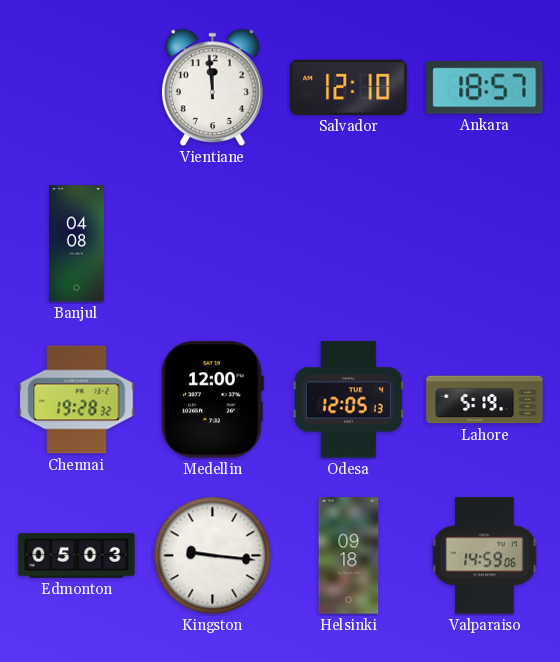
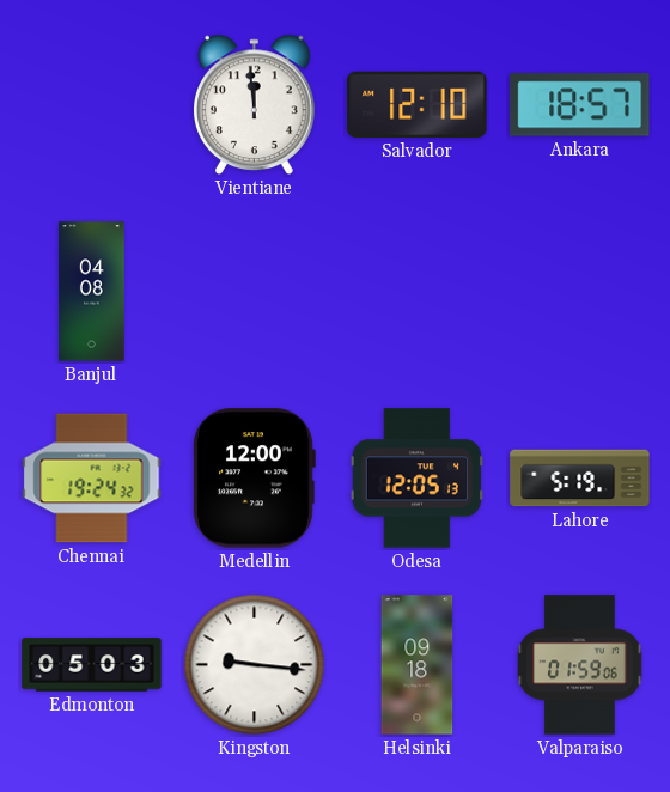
Chennai: 19:28 -> 19:24 (92, 479)
Valparaiso: 14:59 -> 01:59 (580, 665)
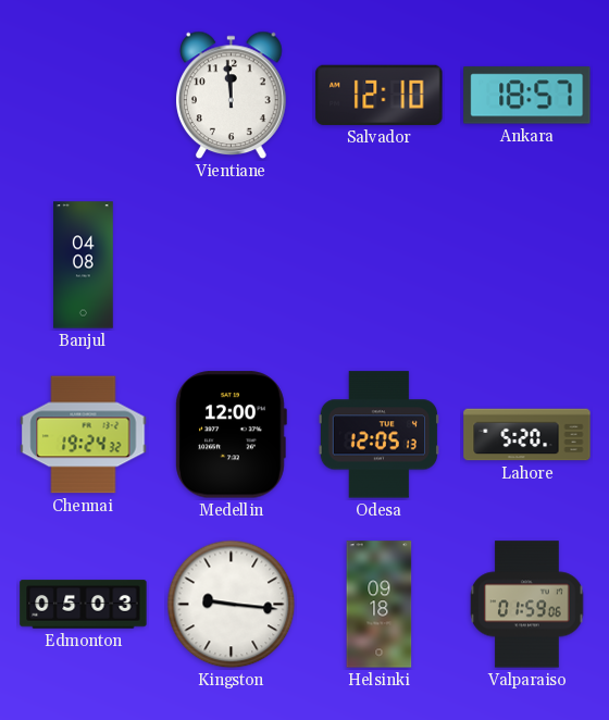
Lahore: 5:19 -> 5:20 (527, 435)
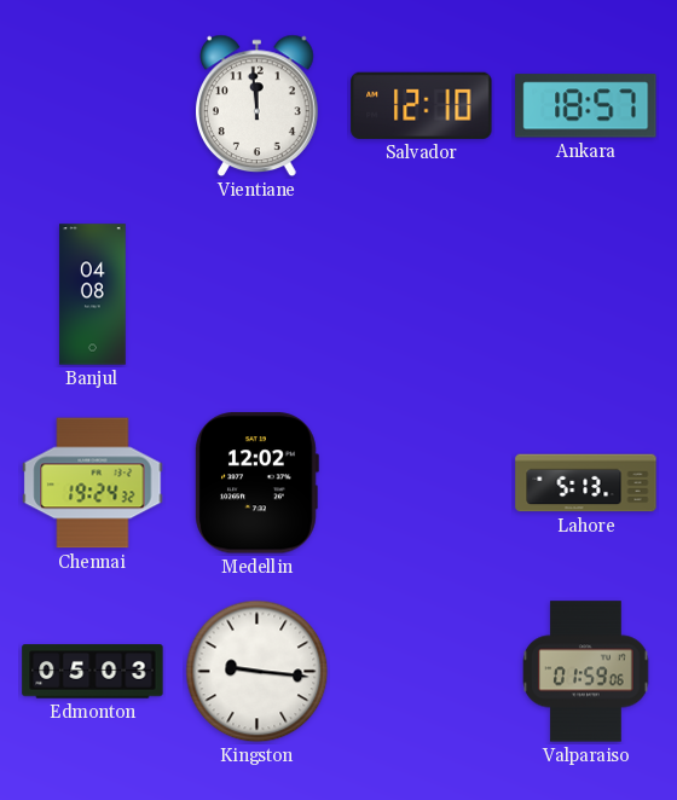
Medellin: 12:00 -> 12:02 (256, 483)
Odesa: 12:05 -> none (378, 435)
Lahore: 5:20 -> 5:13 (586, 483)
Helsinki: 09:18 -> none (380, 605)
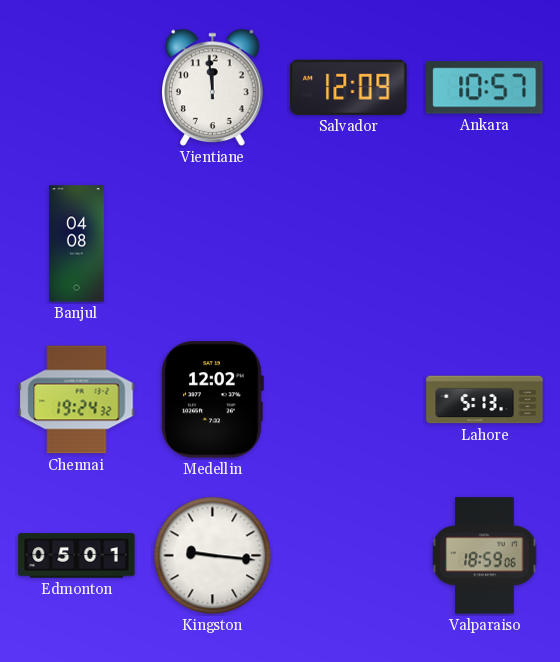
Salvador: 12:10 -> 12:09 (349, 87)
Ankara: 18:57 -> 10:57 (485, 88)
Edmonton: 05:03 -> 05:01 (77, 556)
Valparaiso: 01:59 -> 18:59 (485, 556)
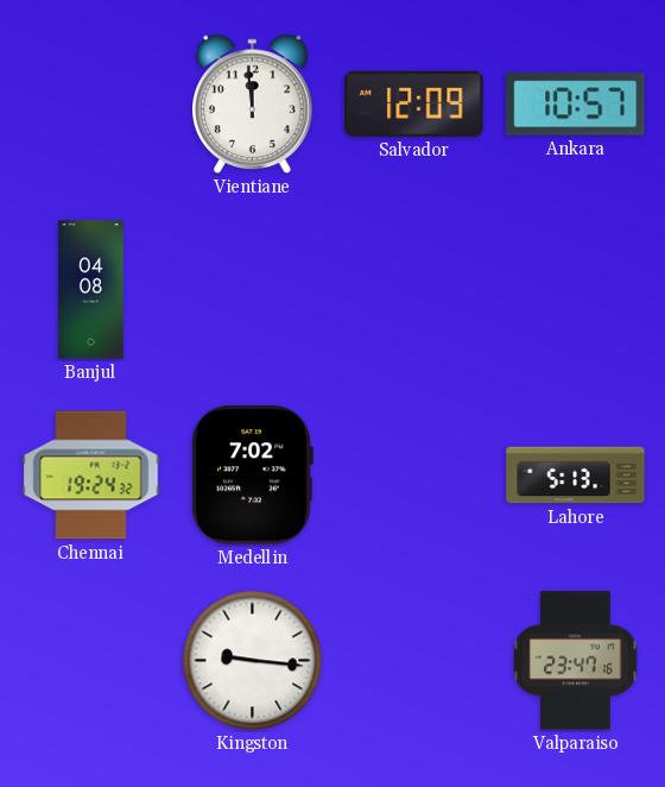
Medellin: 12:02 -> 7:02 (252, 476)
Edmonton: 05:01 -> none (77, 556)
Valparaiso: 18:59 -> 23:47 (576, 661)
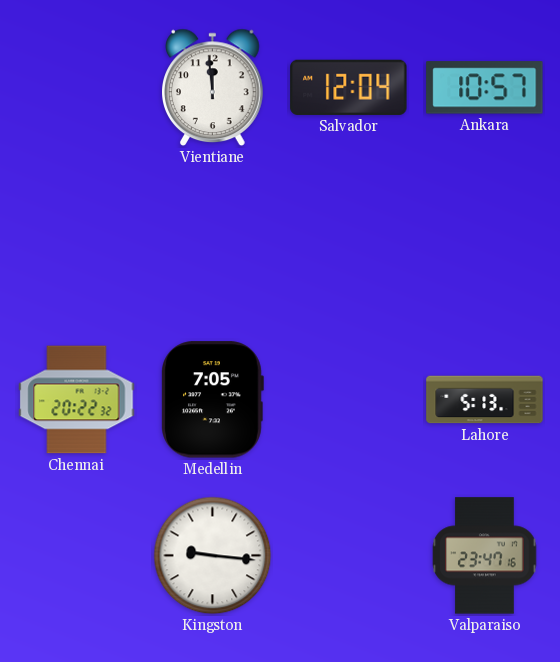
Salvador: 12:09 -> 12:04 (349, 87)
Banjul: 04:08 -> none (91, 290)
Chennai: 19:24 -> 20:22 (77, 400)
Medellin: 7:02 -> 7:05 (212, 400)
